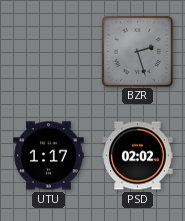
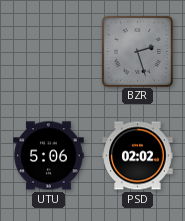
UTU: 1:17 -> 5:06 (49, 156)
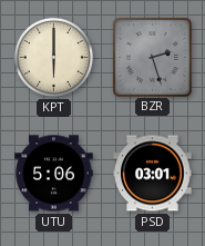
KPT: none -> 6:00 (53, 57)
PSD: 02:02 -> 03:01 (153, 174)
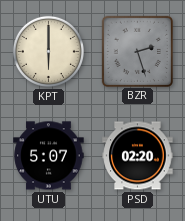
UTU: 5:06 -> 5:07 (49, 156)
PSD: 03:01 -> 02:20 (138, 156)
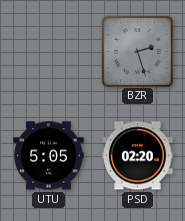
KPT: 6:00 -> none (48, 51)
UTU: 5:07 -> 5:05 (49, 156)
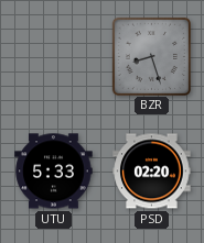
BZR: 2:27 -> 8:27 (151, 56)
UTU: 5:05 -> 5:33 (54, 172)
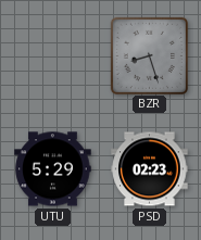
UTU: 5:33 -> 5:29 (53, 169)
PSD: 02:20 -> 02:23 (150, 169)
